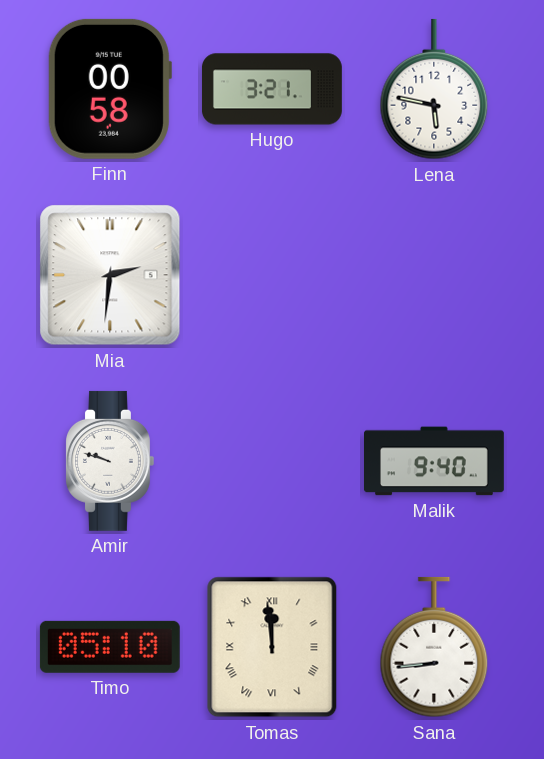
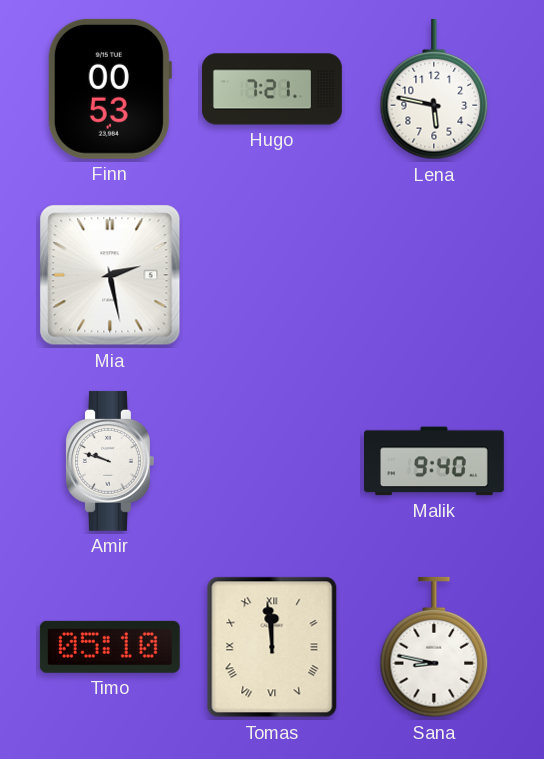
Finn: 00:58 -> 00:53 (110, 89)
Hugo: 3:21 -> 7:21 (272, 89)
Mia: 2:31 -> 2:28 (110, 275)
Sana: 8:44 -> 8:47 (434, 647)
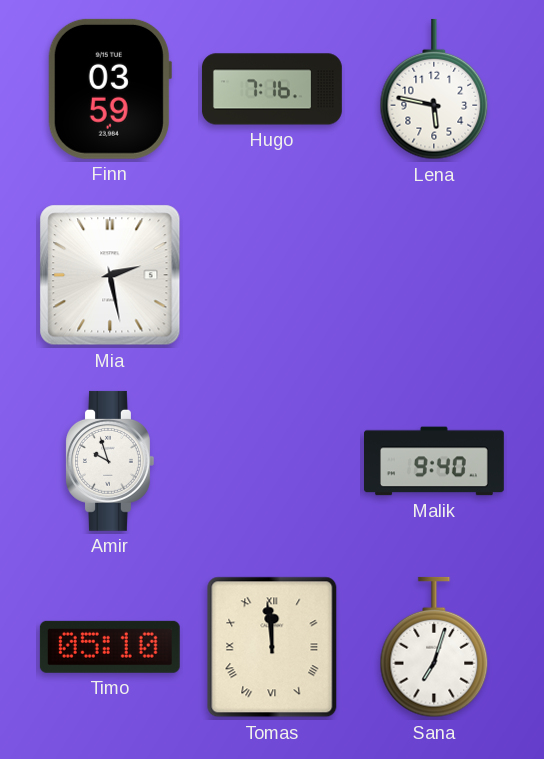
Finn: 00:53 -> 03:59 (110, 89)
Hugo: 7:21 -> 7:16 (272, 89)
Amir: 9:48 -> 9:57 (110, 461)
Sana: 8:47 -> 7:03 (434, 647)
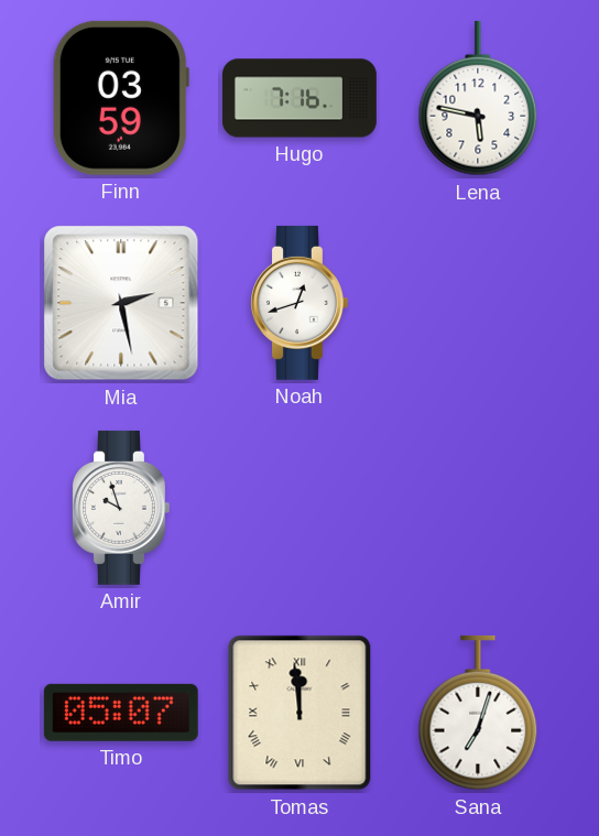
Noah: none -> 12:42 (299, 303)
Malik: 9:40 -> none (435, 461)
Timo: 05:10 -> 05:07 (121, 713)
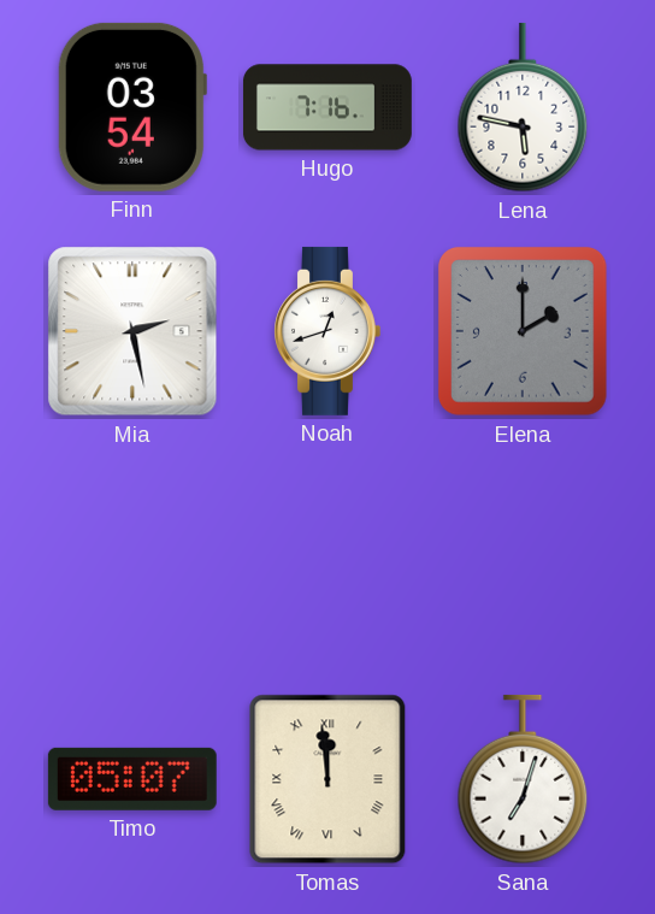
Finn: 03:59 -> 03:54 (132, 107)
Elena: none -> 2:00 (524, 332)
Amir: 9:57 -> none (121, 508)
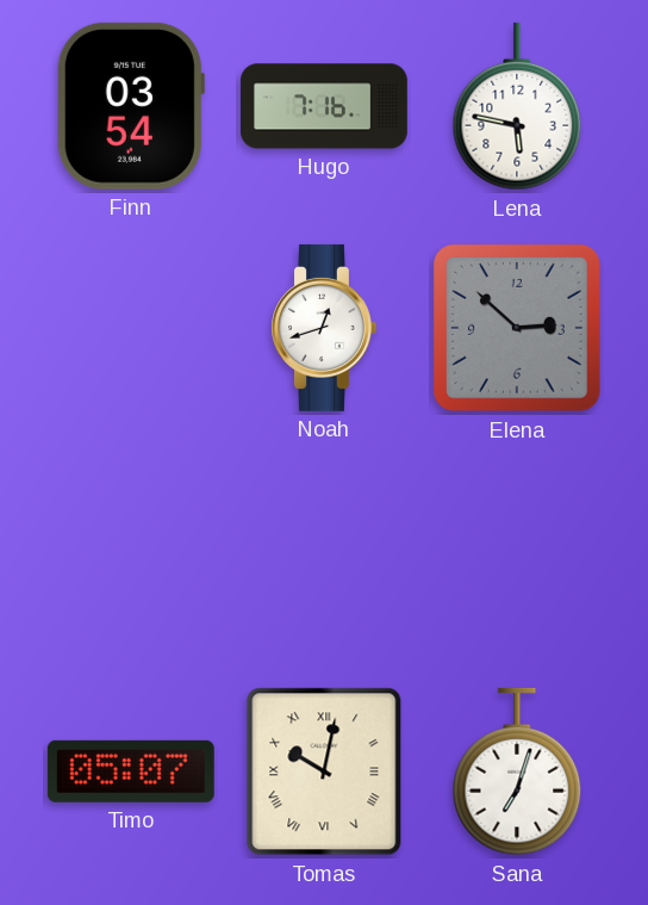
Mia: 2:28 -> none (132, 331)
Elena: 2:00 -> 2:52 (518, 329)
Tomas: 11:59 -> 10:02 (324, 771)
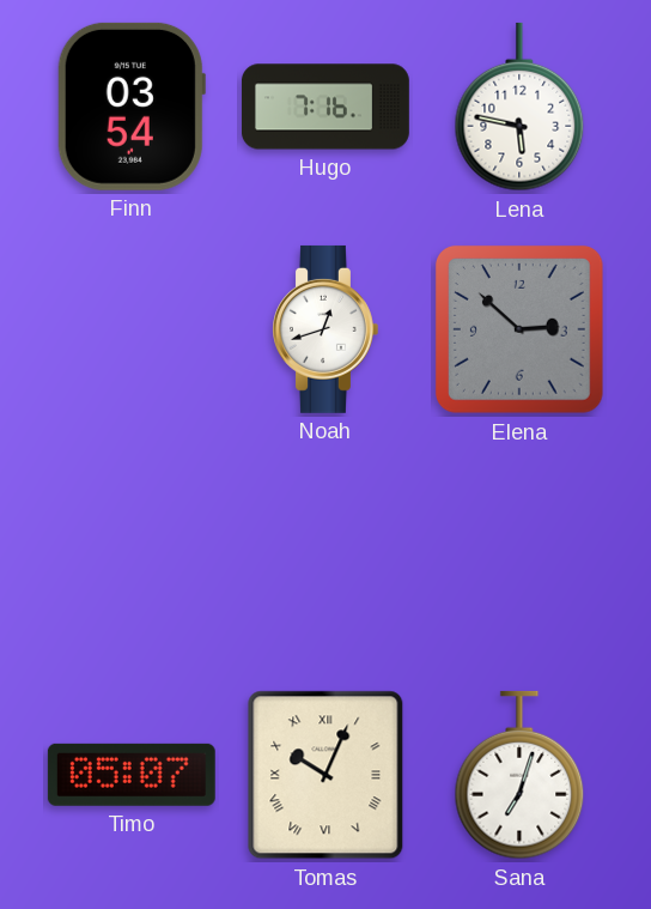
Tomas: 10:02 -> 10:04 (325, 775)
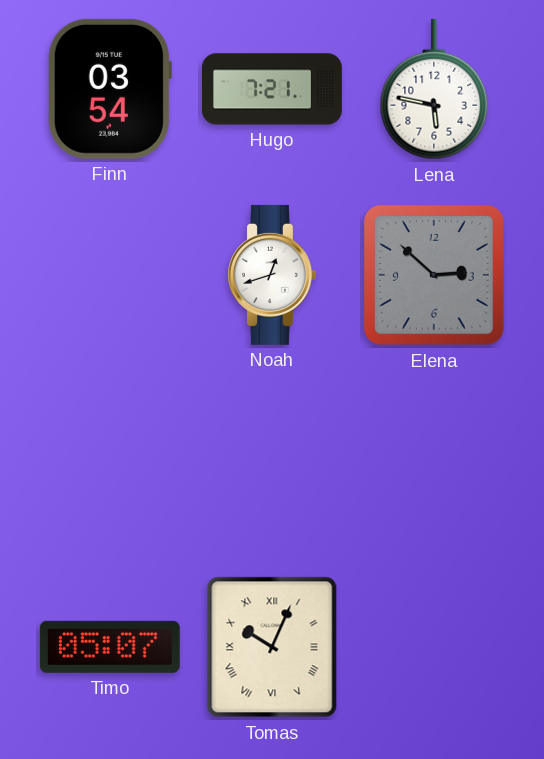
Hugo: 7:16 -> 7:21 (272, 89)
Sana: 7:03 -> none (519, 775)
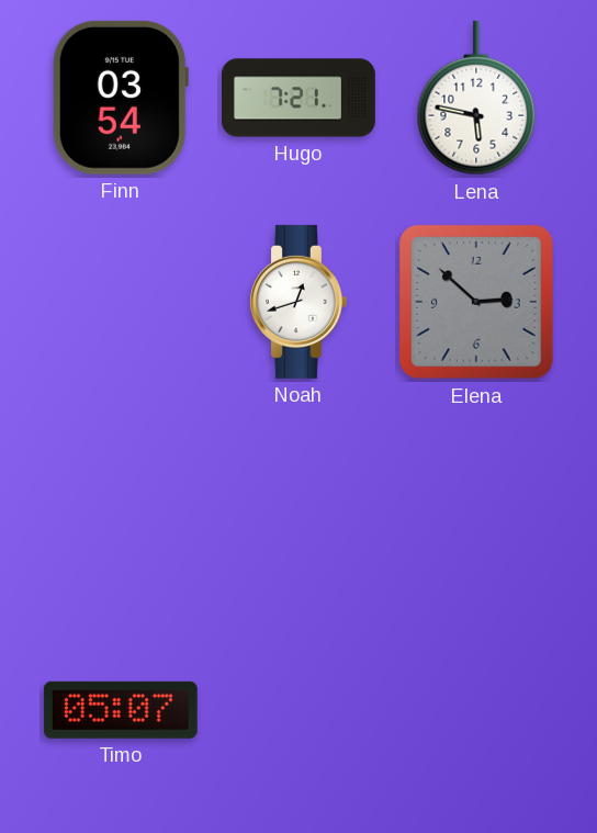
Tomas: 10:04 -> none (272, 647)
